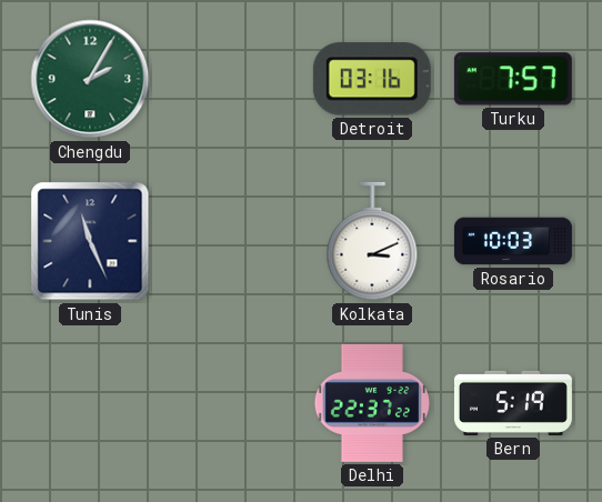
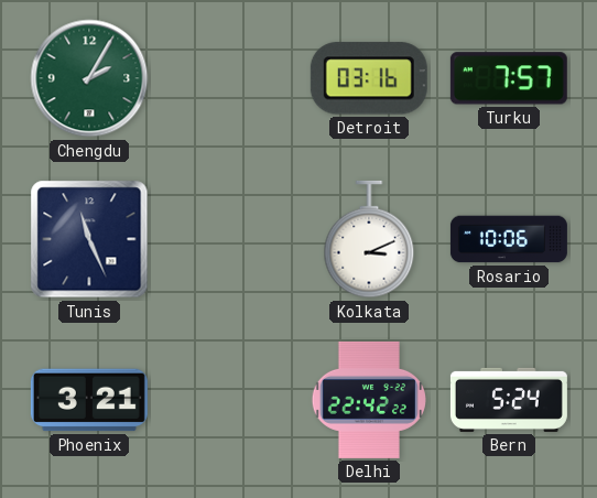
Rosario: 10:03 -> 10:06 (509, 239)
Phoenix: none -> 3:21 (89, 400)
Delhi: 22:37 -> 22:42 (369, 400)
Bern: 5:19 -> 5:24 (509, 400)
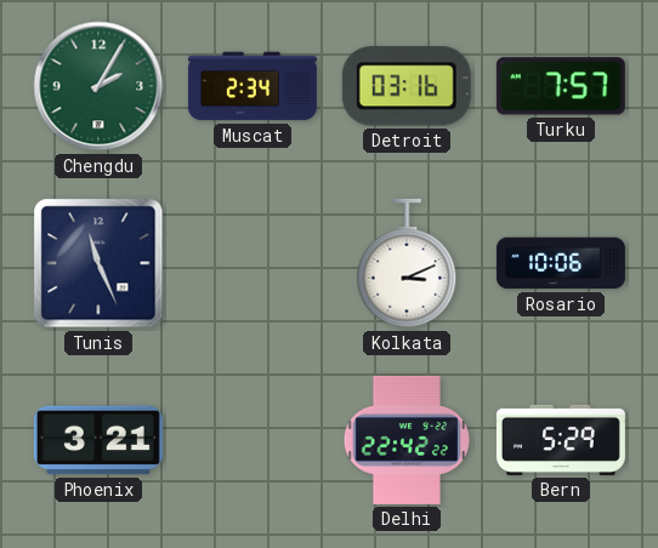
Muscat: none -> 2:34 (253, 86)
Bern: 5:24 -> 5:29 (561, 440)
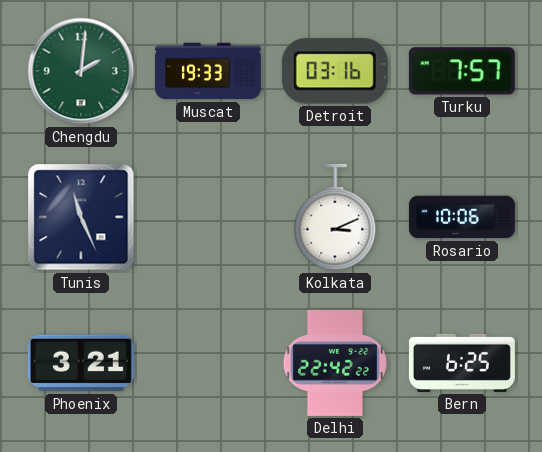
Chengdu: 2:05 -> 2:01 (81, 71)
Muscat: 2:34 -> 19:33 (208, 71)
Bern: 5:29 -> 6:25 (462, 363)
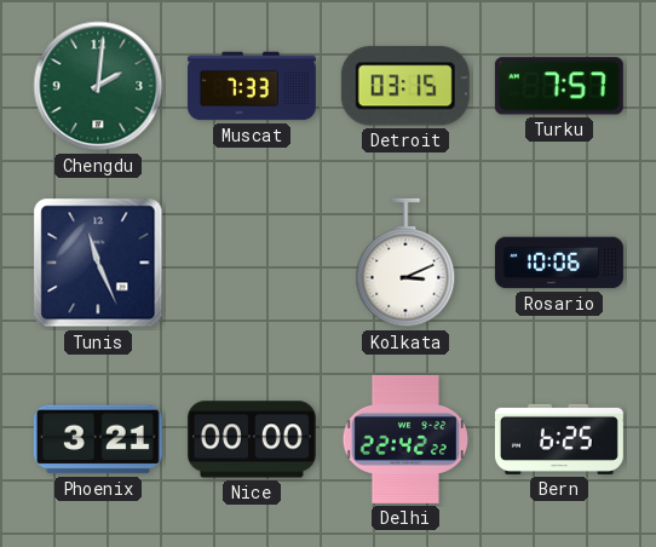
Muscat: 19:33 -> 7:33 (252, 86)
Detroit: 03:16 -> 03:15 (405, 86)
Nice: none -> 00:00 (252, 439)
